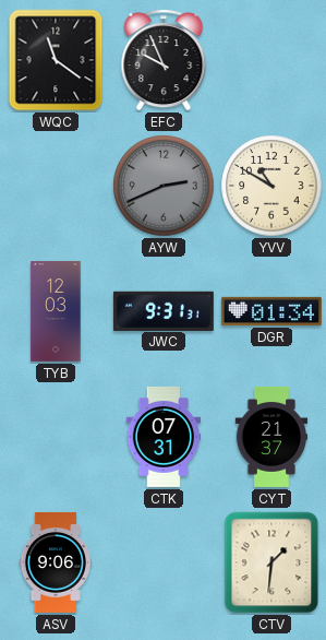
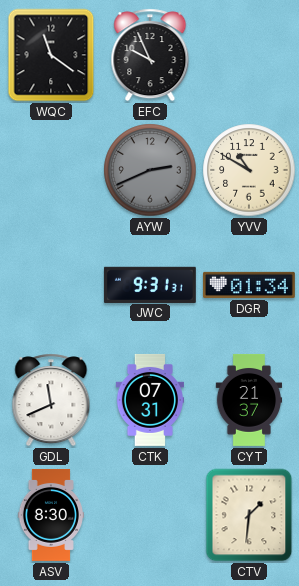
TYB: 12:03 -> none (56, 311)
GDL: none -> 11:41 (51, 400)
ASV: 9:06 -> 8:30 (50, 515)
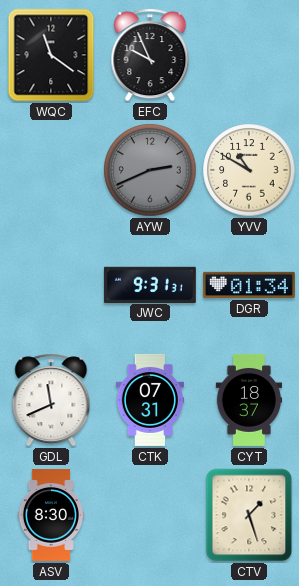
CYT: 21:37 -> 18:37 (249, 400)
CTV: 1:31 -> 1:27 (249, 515)
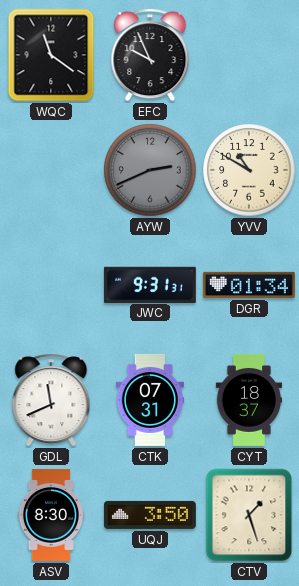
UQJ: none -> 3:50 (150, 515)
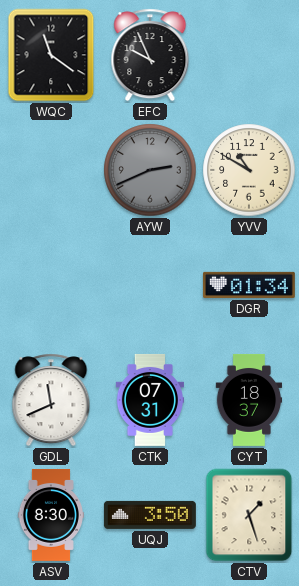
JWC: 9:31 -> none (150, 284)
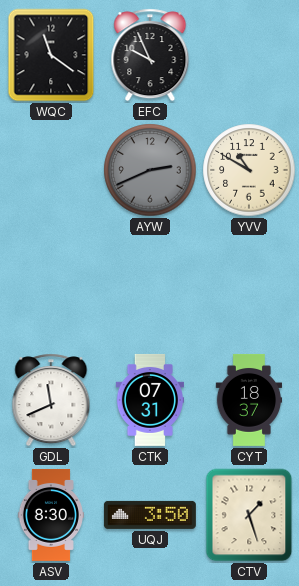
DGR: 01:34 -> none (249, 285)
